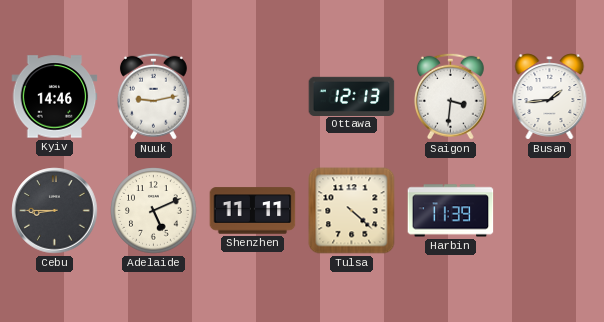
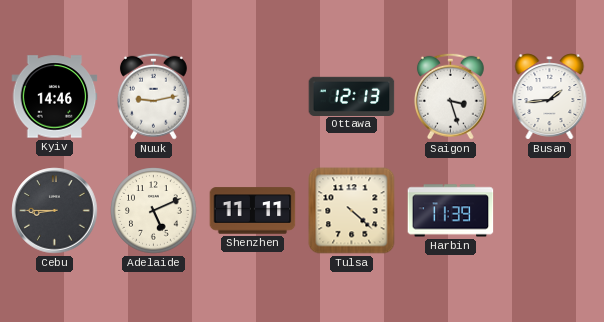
Saigon: 3:31 -> 3:27 (450, 96)
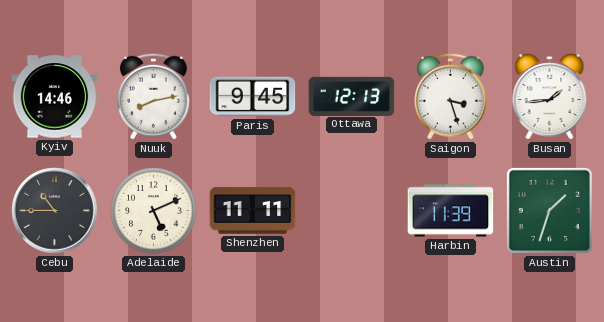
Nuuk: 9:13 -> 8:13 (153, 96)
Paris: none -> 9:45 (253, 97)
Cebu: 8:45 -> 10:45 (55, 211)
Tulsa: 4:22 -> none (352, 211)
Austin: none -> 1:33 (549, 210)
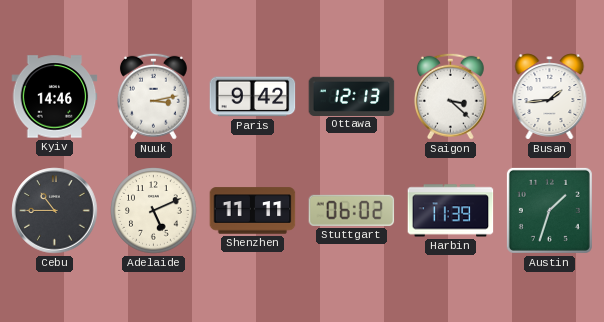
Nuuk: 8:13 -> 3:13 (153, 96)
Paris: 9:45 -> 9:42 (253, 97)
Saigon: 3:27 -> 3:22 (450, 96)
Stuttgart: none -> 06:02 (352, 210)
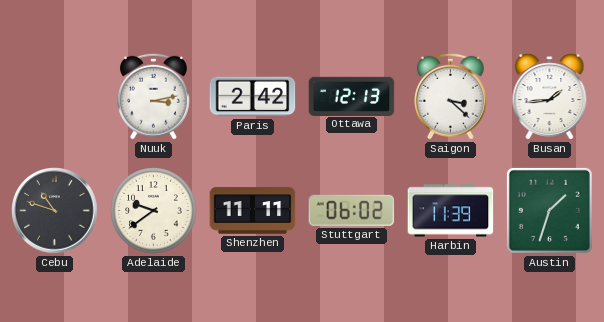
Kyiv: 14:46 -> none (55, 97)
Paris: 9:42 -> 2:42 (253, 97)
Cebu: 10:45 -> 10:48 (55, 211)
Adelaide: 5:11 -> 9:39 (154, 211)
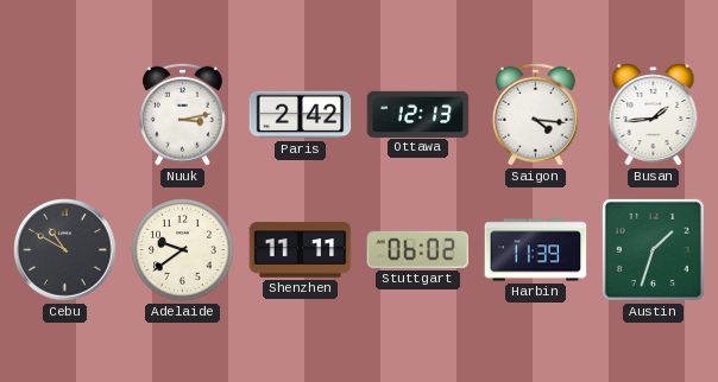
Saigon: 3:22 -> 4:16 (535, 114)
Cebu: 10:48 -> 10:50 (65, 250)
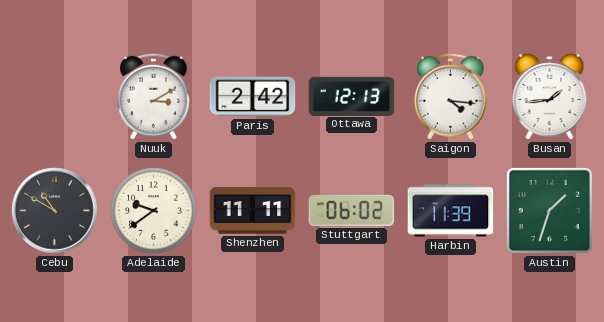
Nuuk: 3:13 -> 3:10 (153, 96)
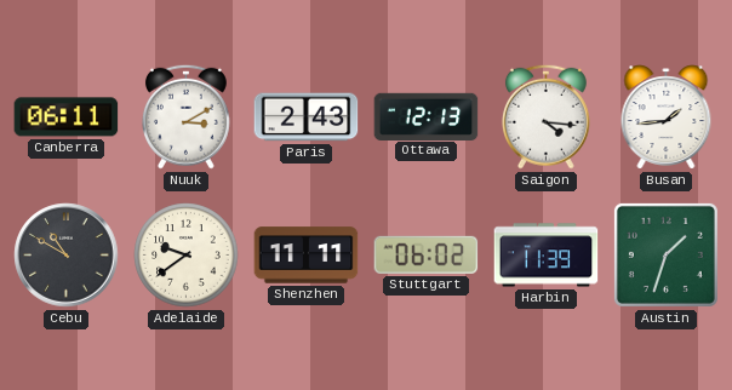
Canberra: none -> 06:11 (67, 117)
Paris: 2:42 -> 2:43 (307, 117)
